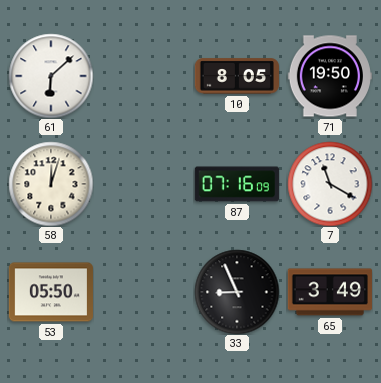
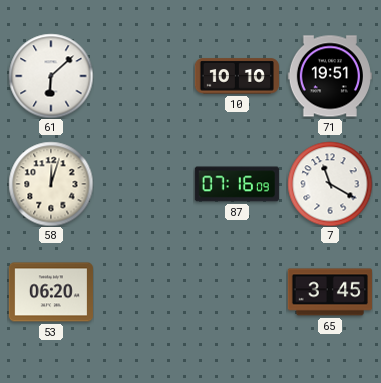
10: 8:05 -> 10:10 (236, 76)
71: 19:50 -> 19:51 (330, 76)
53: 05:50 -> 06:20 (51, 292)
33: 8:56 -> none (237, 292)
65: 3:49 -> 3:45 (330, 292)
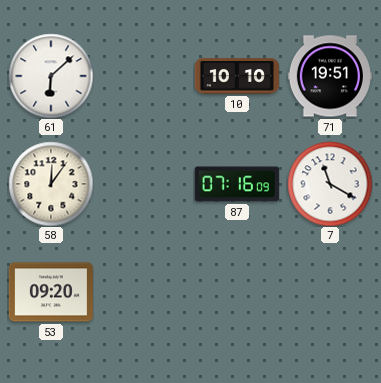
58: 12:03 -> 12:06 (51, 184)
53: 06:20 -> 09:20 (51, 292)
65: 3:45 -> none (330, 292)
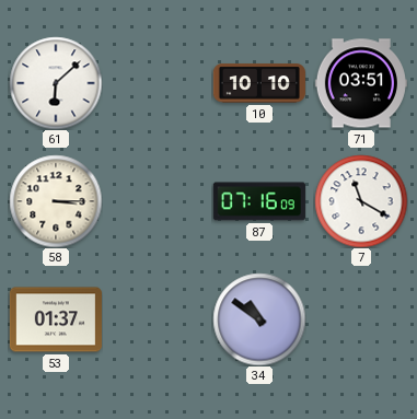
71: 19:51 -> 03:51 (361, 83)
58: 12:06 -> 3:15 (56, 201)
53: 09:20 -> 01:37 (56, 319)
34: none -> 10:51 (259, 319)
